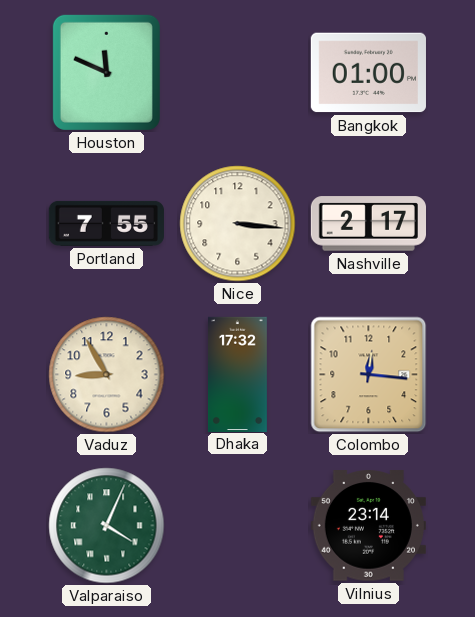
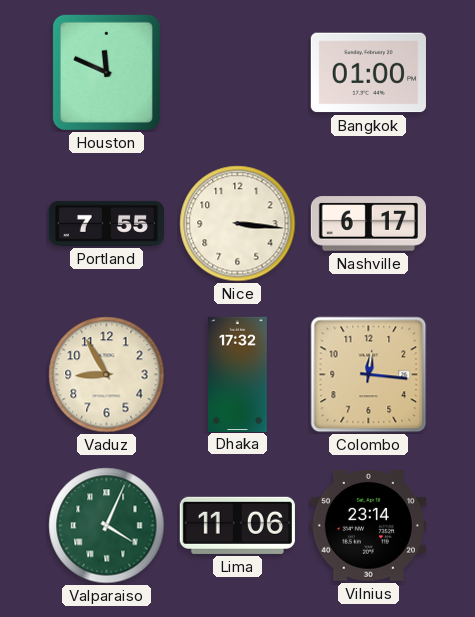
Nashville: 2:17 -> 6:17 (368, 224)
Lima: none -> 11:06 (237, 525)
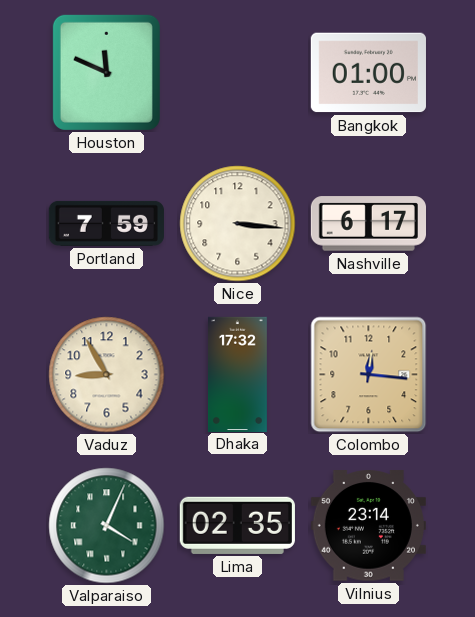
Portland: 7:55 -> 7:59 (106, 223)
Lima: 11:06 -> 02:35 (237, 525)
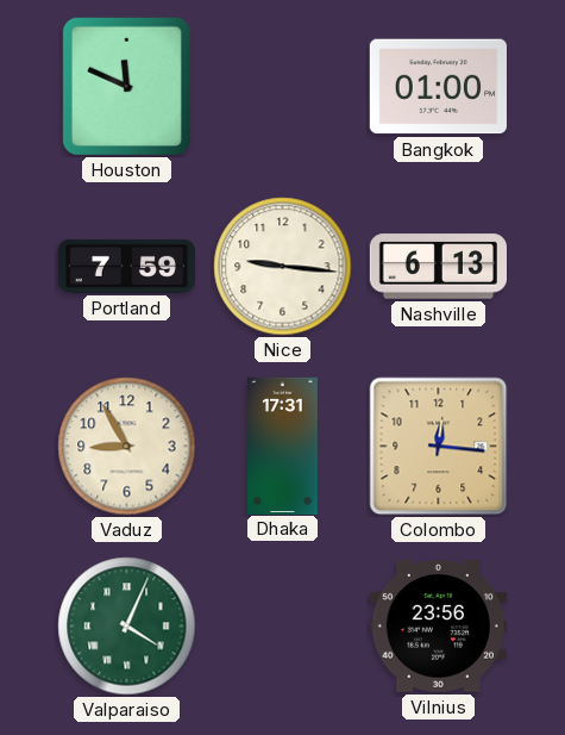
Nice: 3:16 -> 9:16 (283, 267)
Nashville: 6:17 -> 6:13 (438, 267)
Dhaka: 17:32 -> 17:31 (282, 446)
Lima: 02:35 -> none (237, 525)
Vilnius: 23:14 -> 23:56 (438, 627)
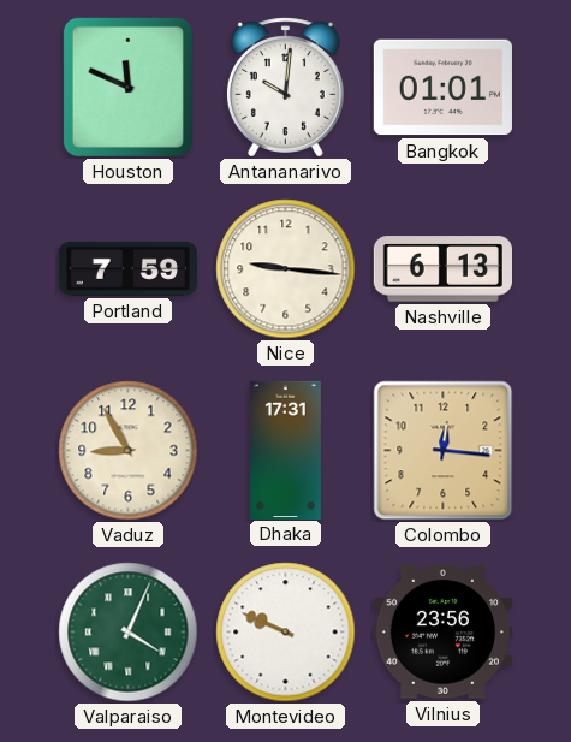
Antananarivo: none -> 10:01 (285, 88)
Bangkok: 01:00 -> 01:01 (442, 88)
Montevideo: none -> 9:49 (286, 633)
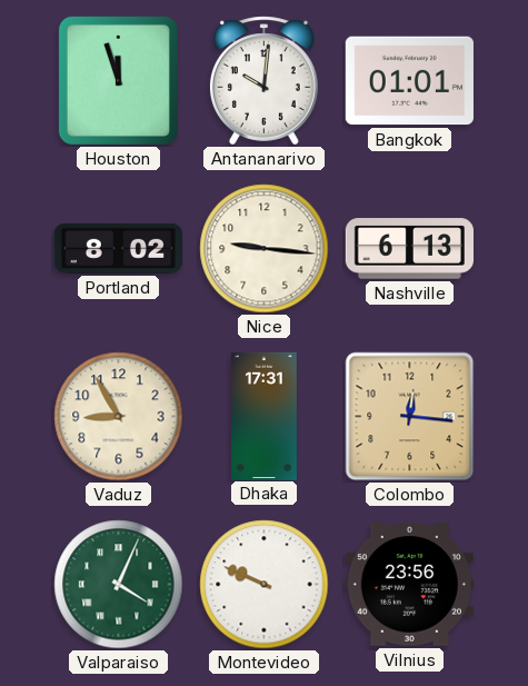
Houston: 11:49 -> 11:57 (118, 80)
Portland: 7:59 -> 8:02 (118, 248)
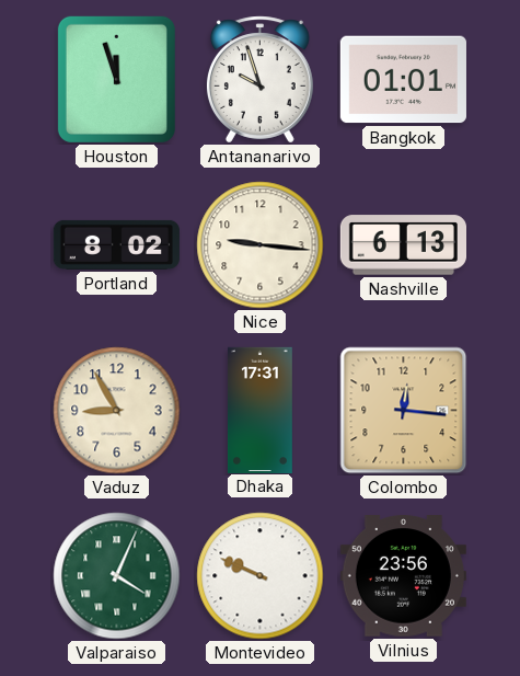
Antananarivo: 10:01 -> 9:57 (259, 80)
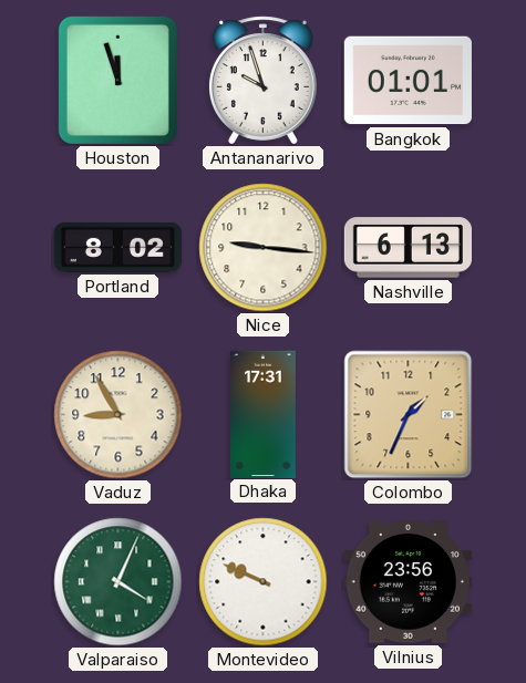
Colombo: 12:16 -> 1:34 (409, 415)
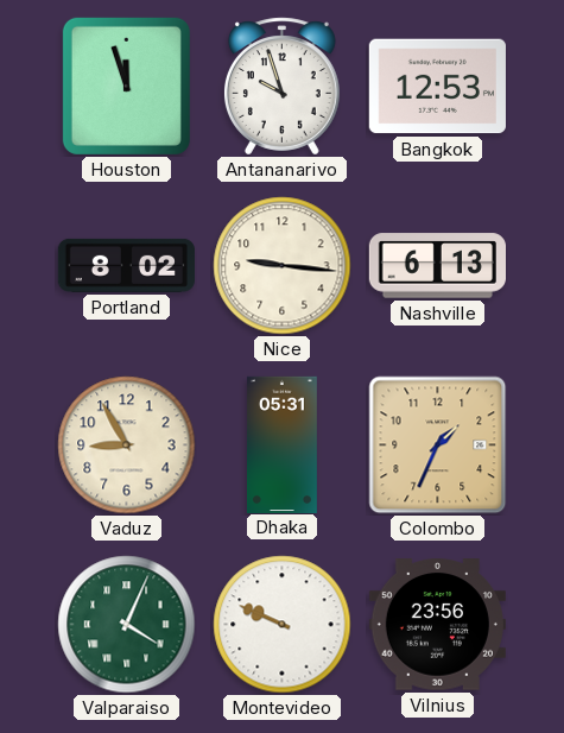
Bangkok: 01:01 -> 12:53 (437, 87)
Dhaka: 17:31 -> 05:31 (281, 444)
